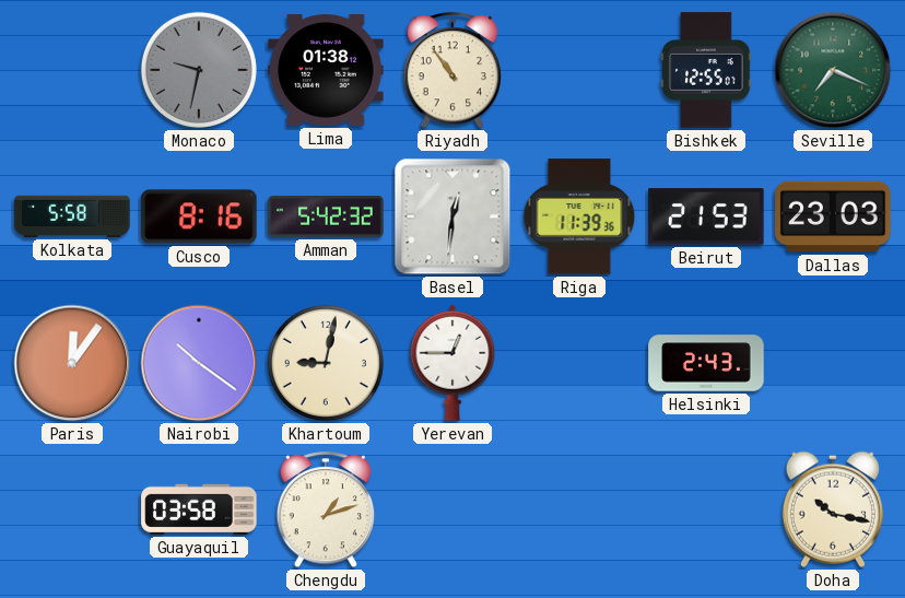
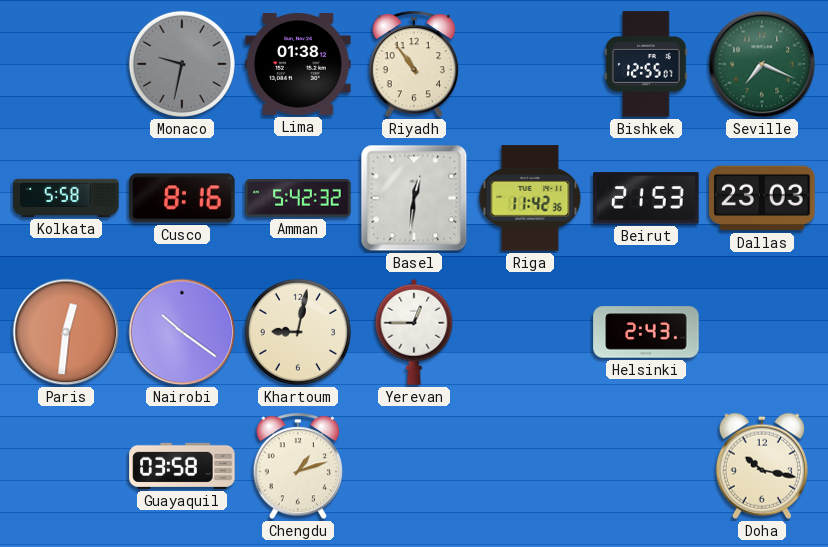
Riga: 11:39 -> 11:42 (530, 198)
Paris: 12:06 -> 12:31 (66, 332)
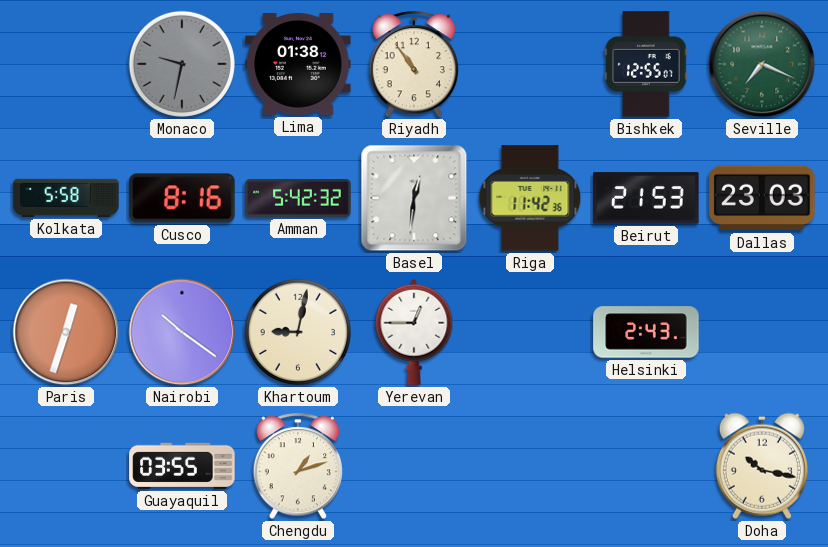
Paris: 12:31 -> 12:33 (66, 332)
Guayaquil: 03:58 -> 03:55 (182, 466)
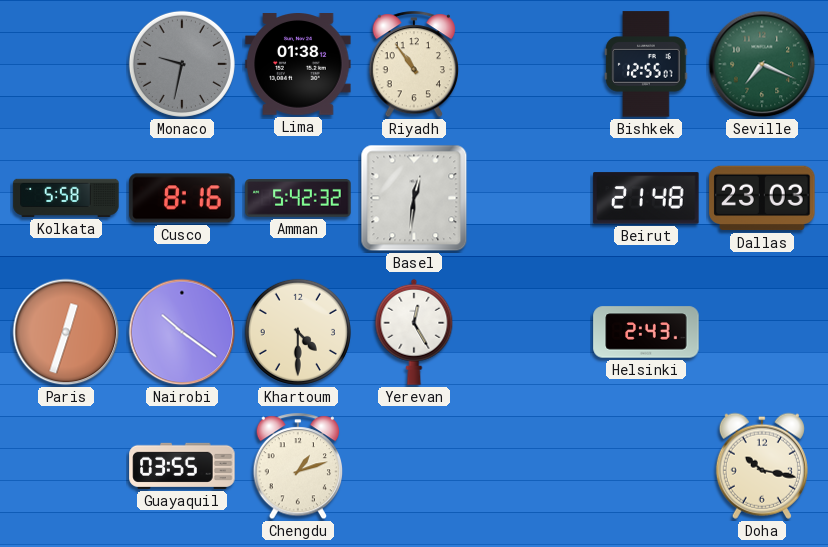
Riga: 11:42 -> none (530, 198)
Beirut: 21:53 -> 21:48 (646, 198)
Khartoum: 9:02 -> 4:30 (298, 332)
Yerevan: 12:45 -> 12:25 (414, 332)
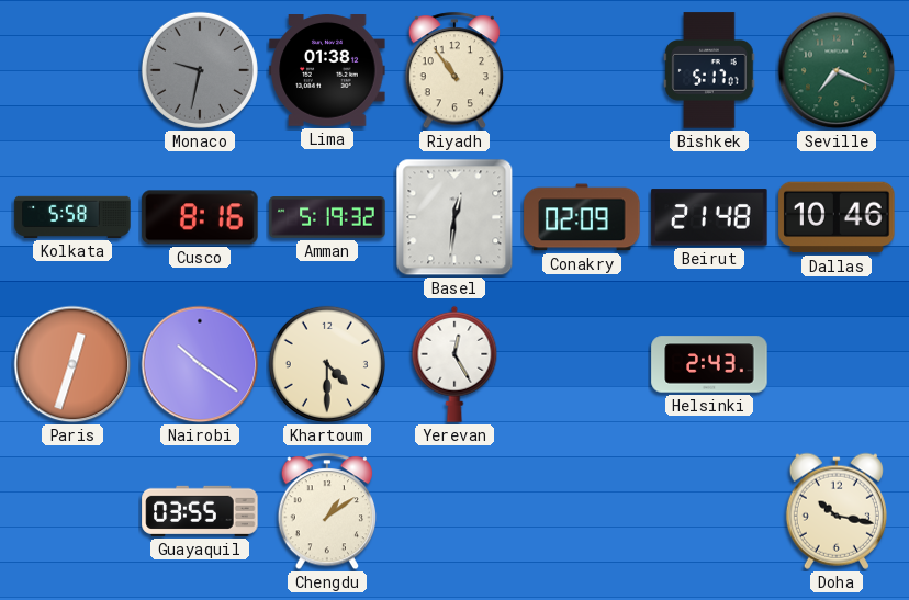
Bishkek: 12:55 -> 5:17 (709, 70)
Amman: 5:42 -> 5:19 (327, 218)
Conakry: none -> 02:09 (582, 217)
Dallas: 23:03 -> 10:46 (837, 217)
Chengdu: 1:12 -> 1:09 (327, 512)
